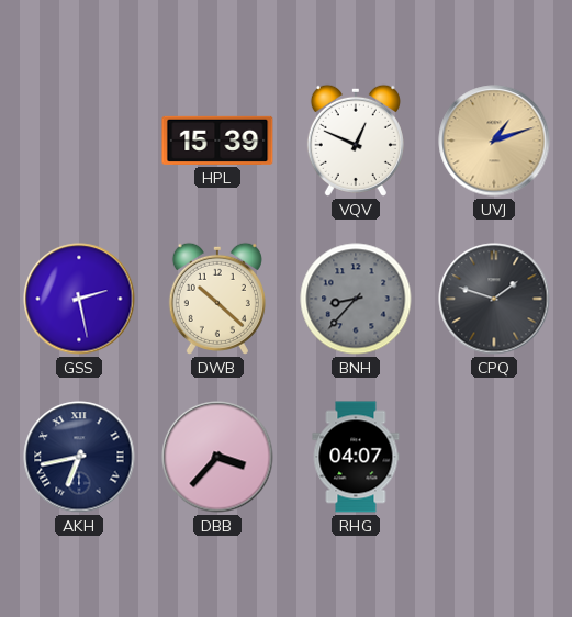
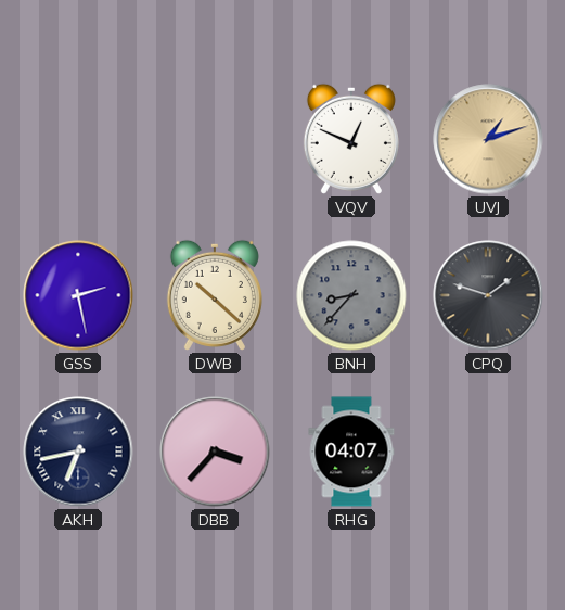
HPL: 15:39 -> none (217, 141)
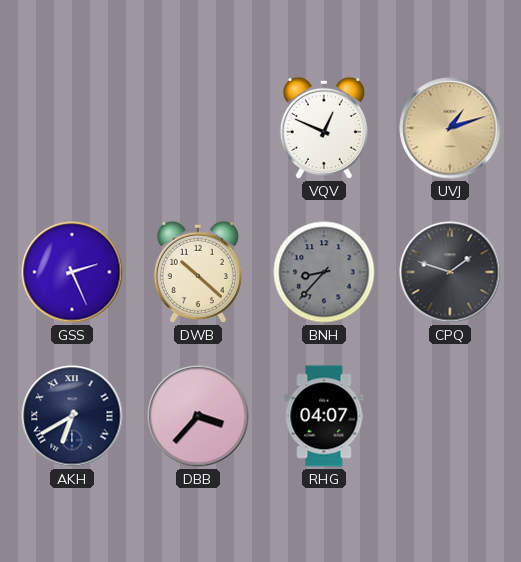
GSS: 2:28 -> 2:26 (72, 272)
AKH: 6:43 -> 6:40 (72, 416)
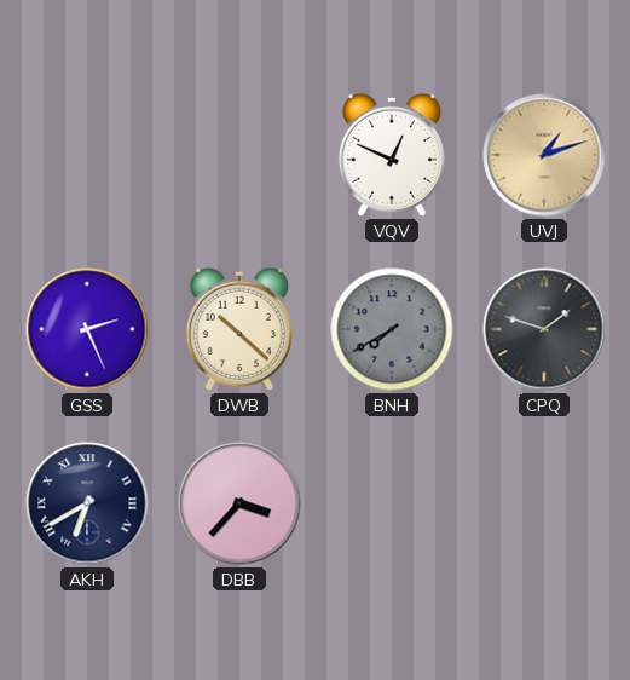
BNH: 8:37 -> 7:40 (392, 329)
RHG: 04:07 -> none (324, 416)
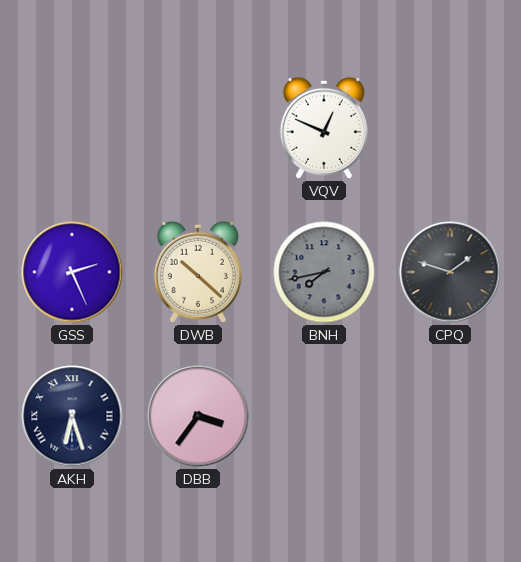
UVJ: 1:12 -> none (544, 155)
BNH: 7:40 -> 7:43 (324, 272)
AKH: 6:40 -> 6:27 (72, 416)
DBB: 3:37 -> 3:36 (198, 416)
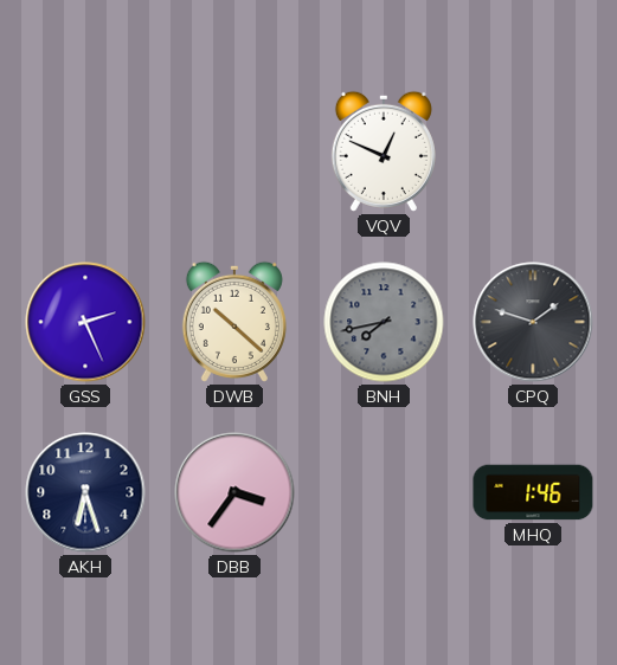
AKH numerals: Roman -> Arabic (85, 492)
MHQ: none -> 1:46 (533, 492)
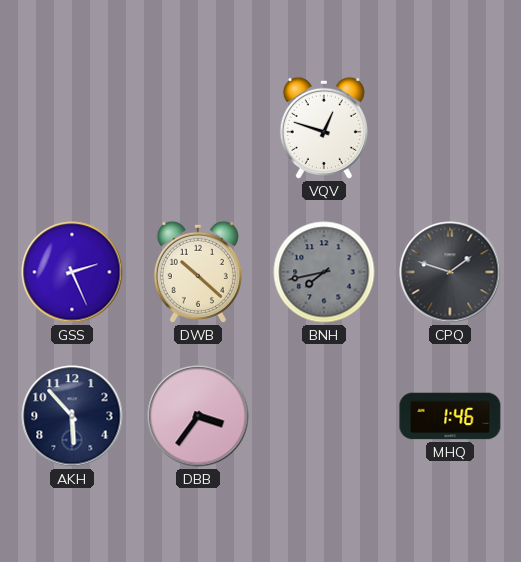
VQV: 12:49 -> 12:48 (324, 128)
AKH: 6:27 -> 5:53 (72, 416)
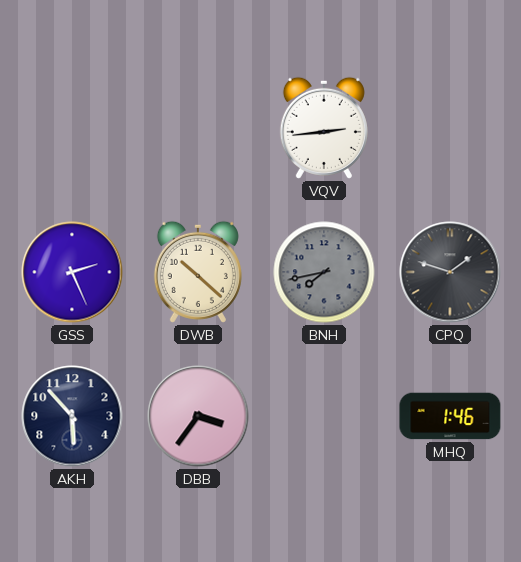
VQV: 12:48 -> 2:44 (324, 128)
